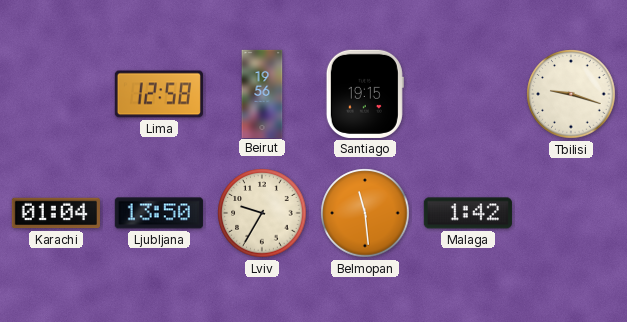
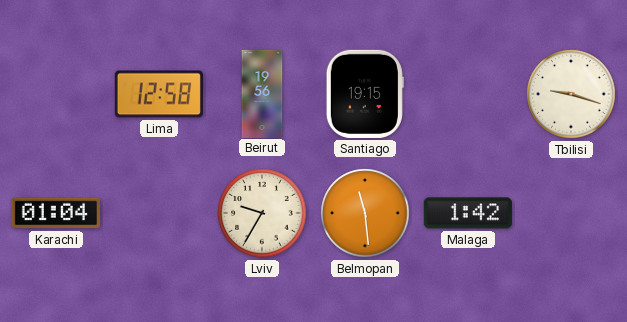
Ljubljana: 13:50 -> none (159, 213)
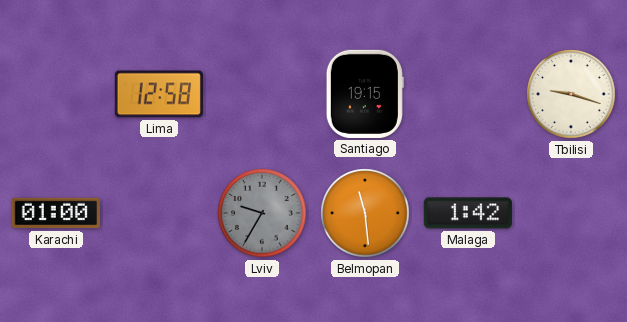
Beirut: 19:56 -> none (262, 93)
Karachi: 01:04 -> 01:00 (56, 213)
Lviv dial: cream -> grey (262, 213)
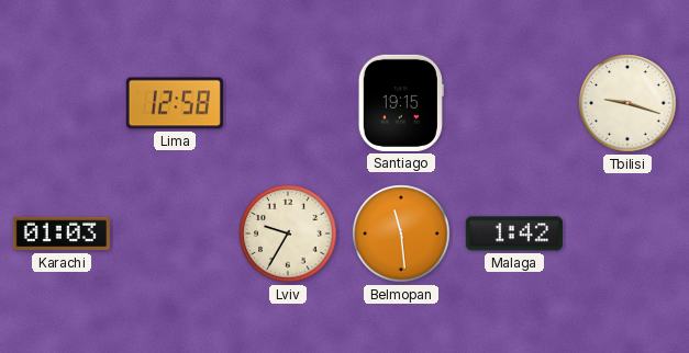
Karachi: 01:00 -> 01:03 (62, 234)
Lviv dial: grey -> cream (288, 234)
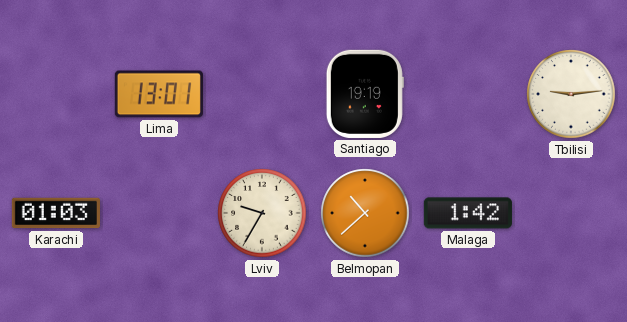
Lima: 12:58 -> 13:01 (159, 94)
Santiago: 19:15 -> 19:19 (365, 94)
Tbilisi: 9:18 -> 9:14 (571, 94)
Belmopan: 11:29 -> 10:38 (365, 213)
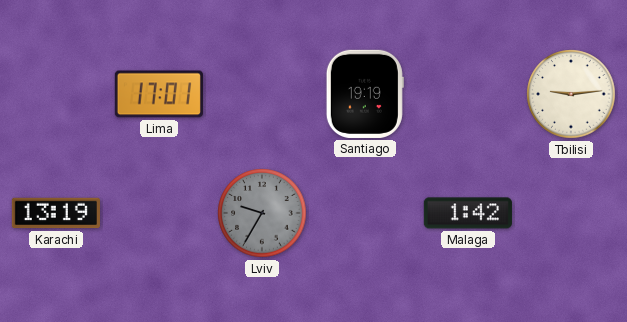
Lima: 13:01 -> 17:01 (159, 94)
Karachi: 01:03 -> 13:19 (56, 213)
Lviv dial: cream -> grey (262, 213)
Belmopan: 10:38 -> none (365, 213)
